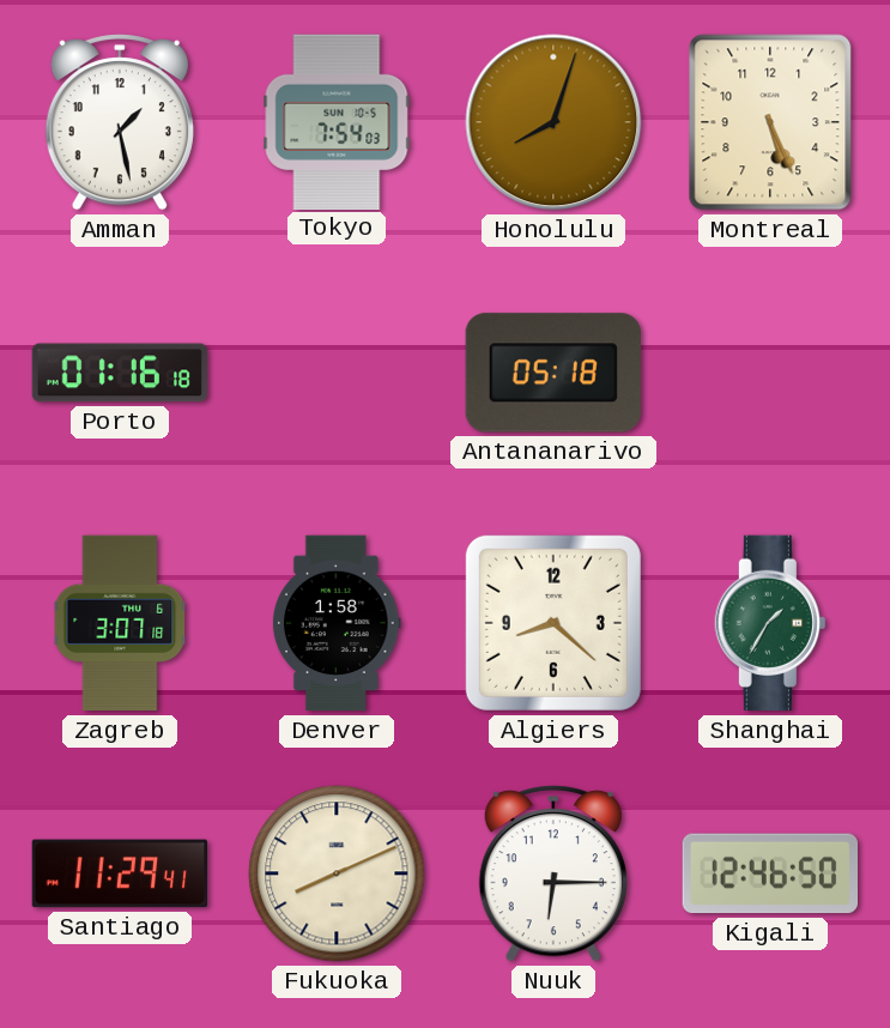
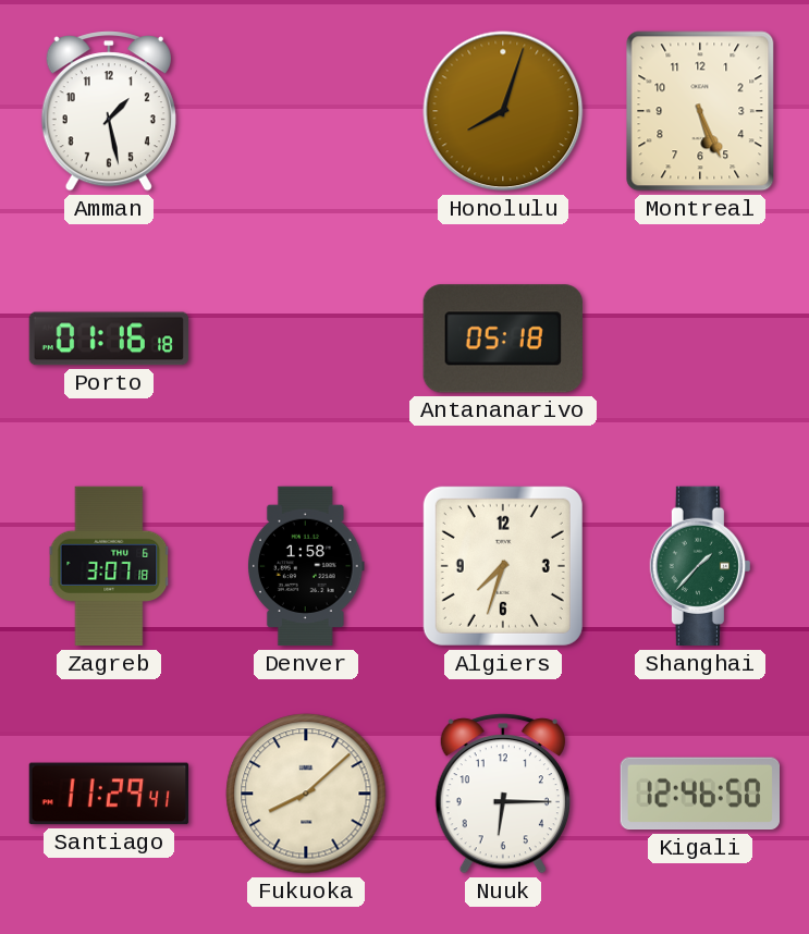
Tokyo: 7:54 -> none (337, 121)
Algiers: 8:22 -> 7:33 (503, 566)
Shanghai: 1:35 -> 1:37 (700, 566)
Fukuoka: 8:11 -> 8:08 (306, 794)
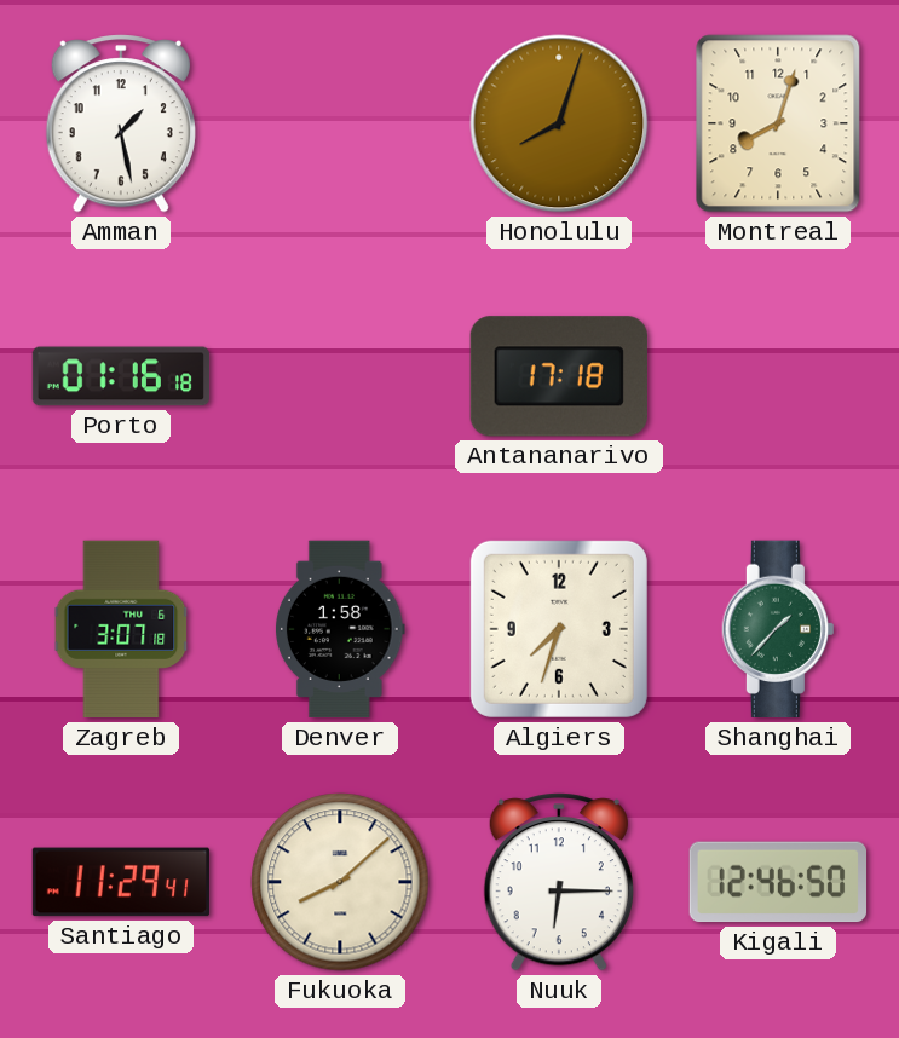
Montreal: 5:26 -> 8:03 (778, 123)
Antananarivo: 05:18 -> 17:18 (559, 376)
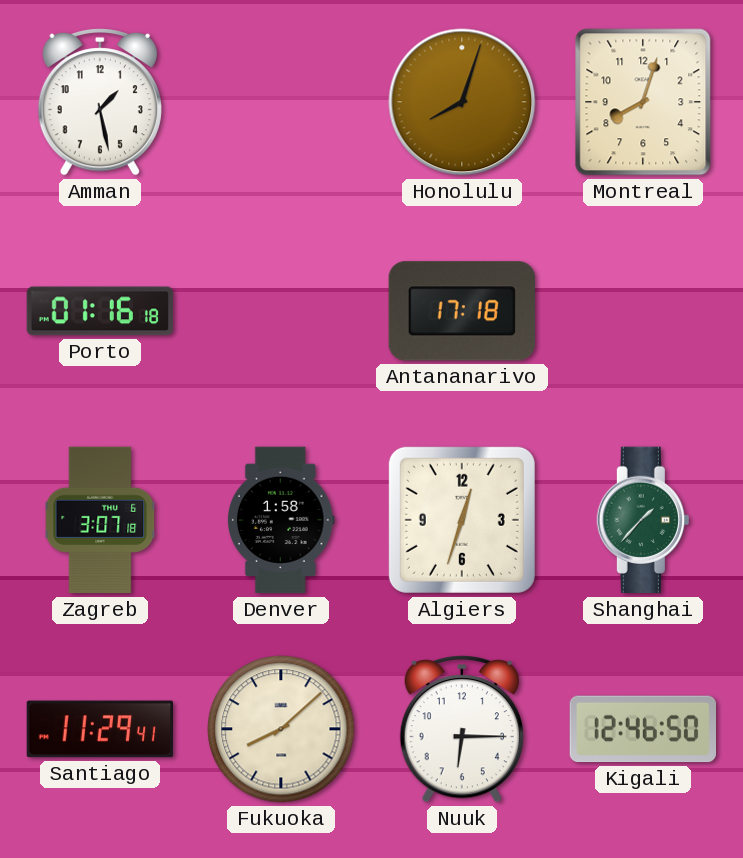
Algiers: 7:33 -> 12:33 (462, 520)
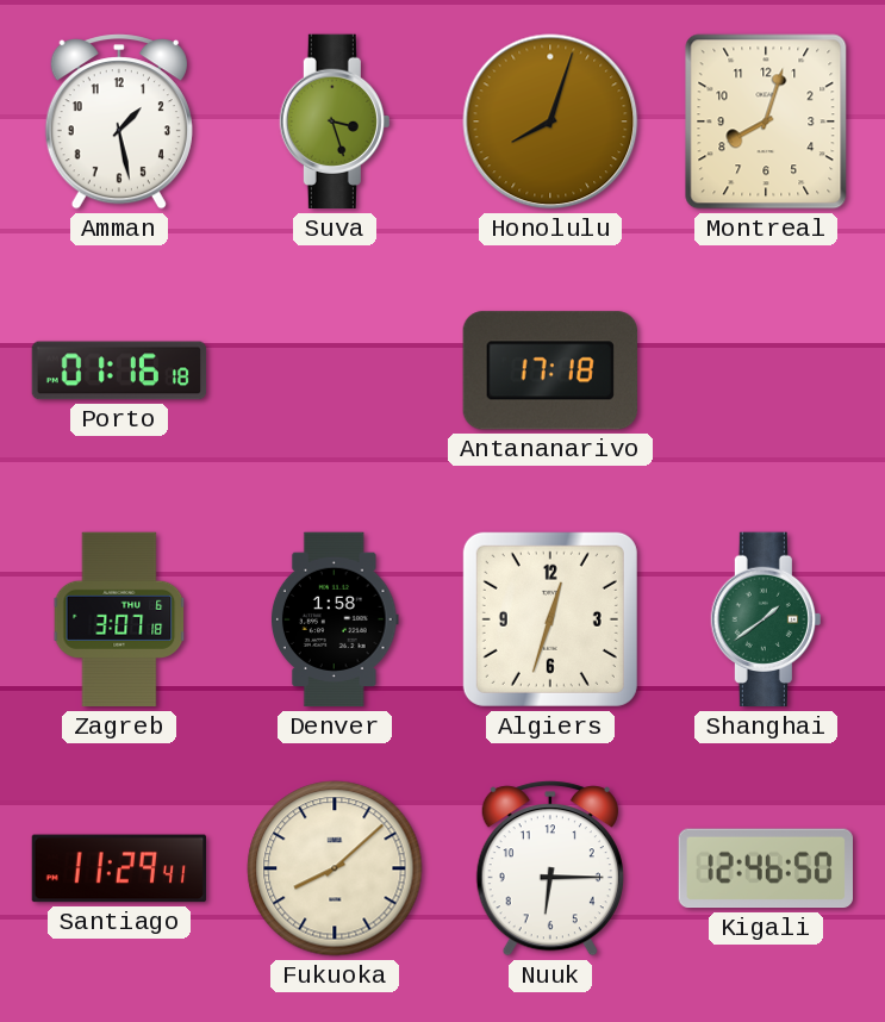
Suva: none -> 3:27 (335, 121)
Shanghai: 1:37 -> 1:39 (766, 619)
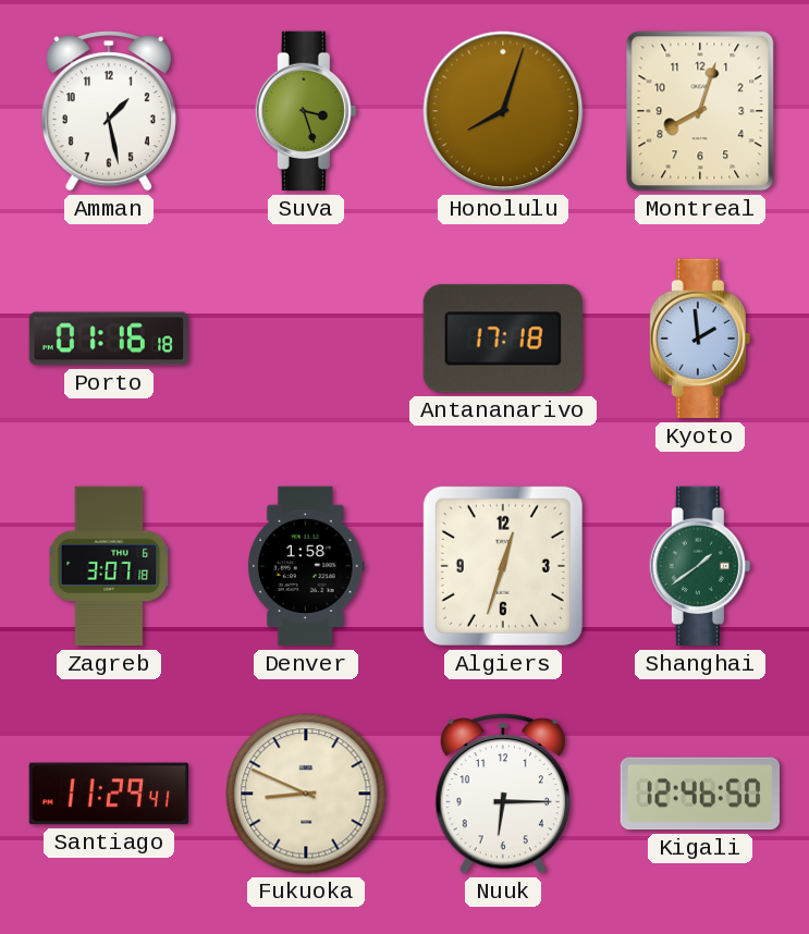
Kyoto: none -> 1:59 (700, 339)
Fukuoka: 8:08 -> 8:49 (306, 794)
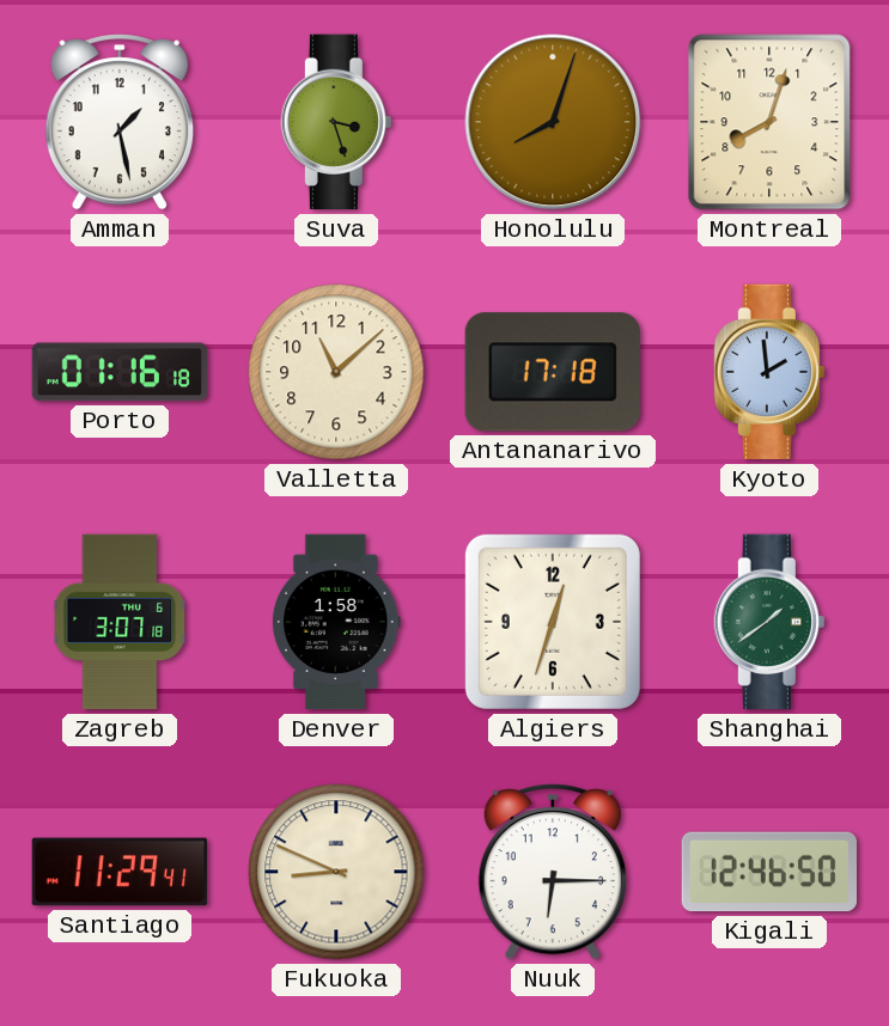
Valletta: none -> 11:08 (336, 372)
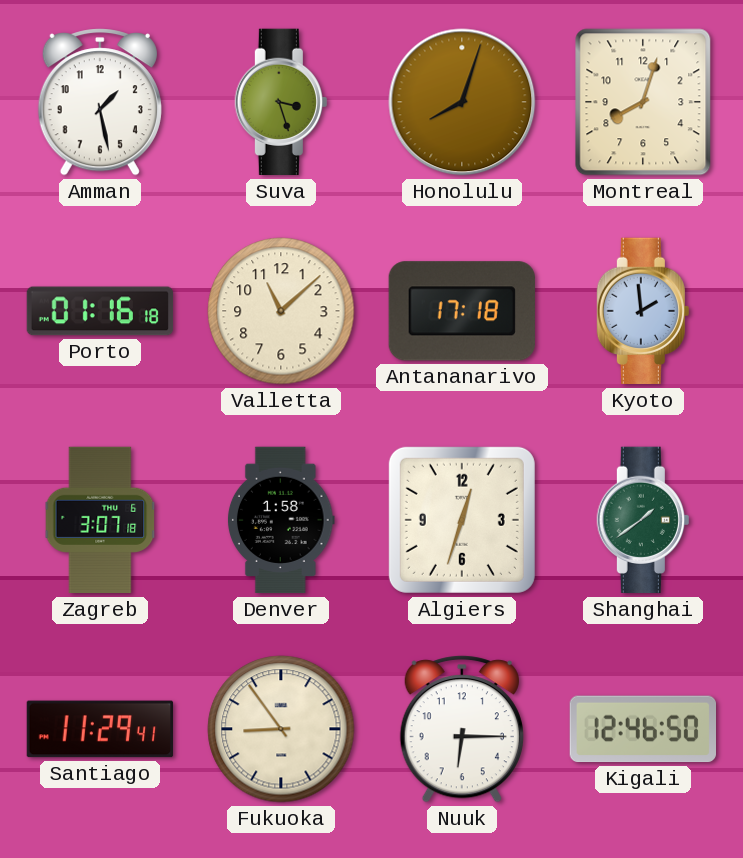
Fukuoka: 8:49 -> 8:54 (281, 729)
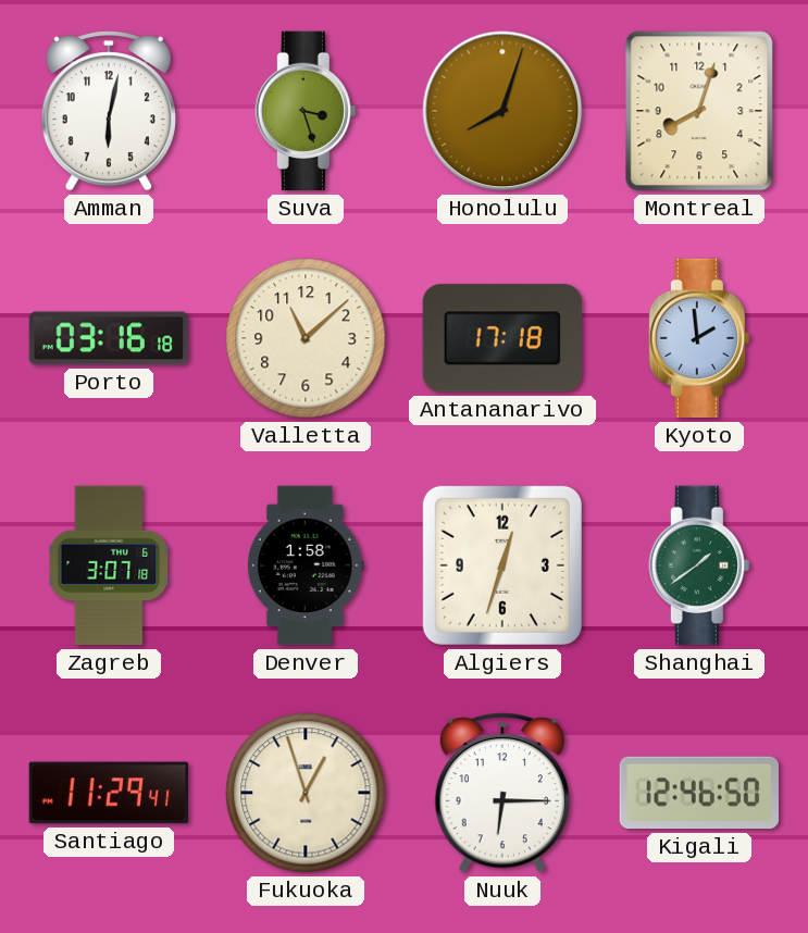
Amman: 1:28 -> 6:02 (109, 111)
Porto: 01:16 -> 03:16 (109, 338)
Fukuoka: 8:54 -> 12:57 (306, 793)
